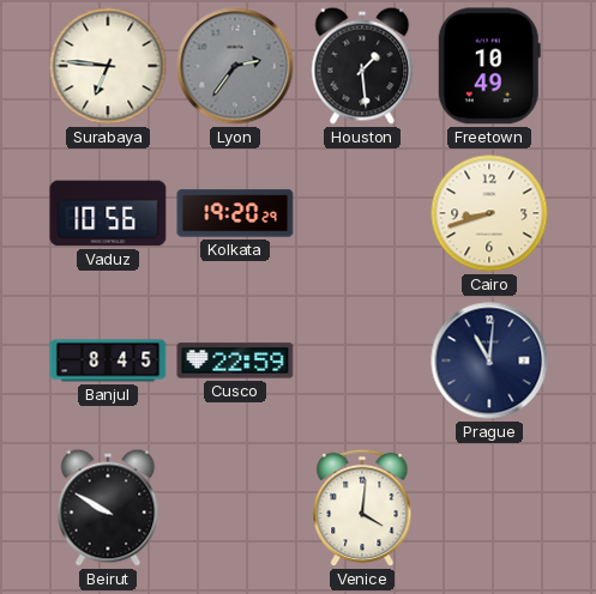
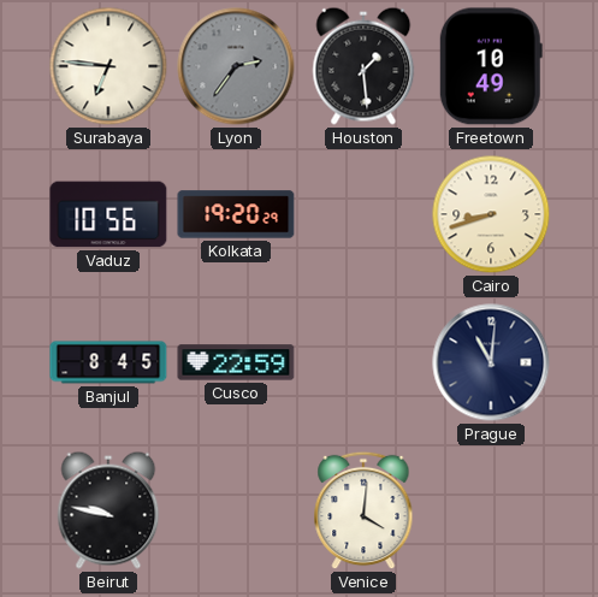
Beirut: 9:50 -> 9:47 (108, 510)
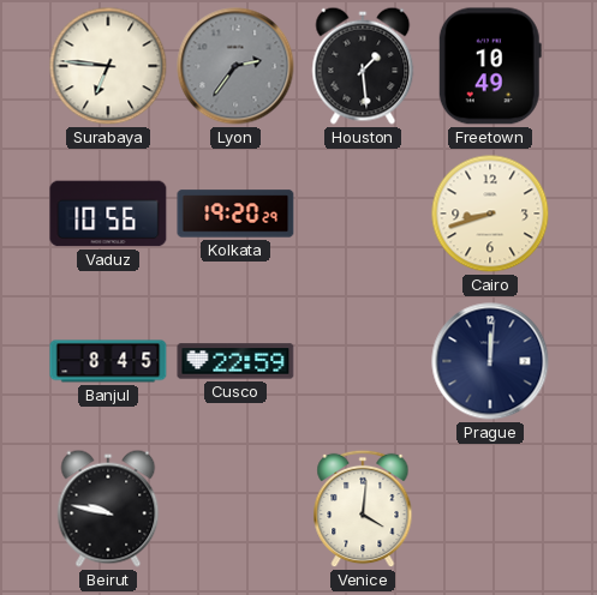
Prague: 11:01 -> 12:01 (490, 361)
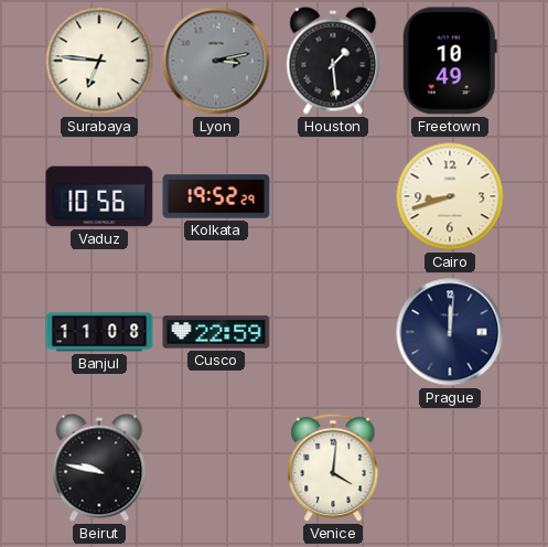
Lyon: 2:36 -> 3:13 (216, 61)
Kolkata: 19:20 -> 19:52 (216, 196)
Banjul: 8:45 -> 11:08 (99, 332)
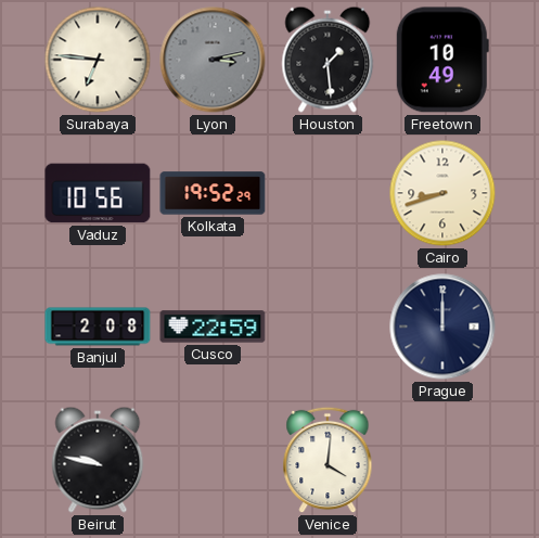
Banjul: 11:08 -> 2:08 (98, 326)
Prague: 12:01 -> 12:00 (442, 326)
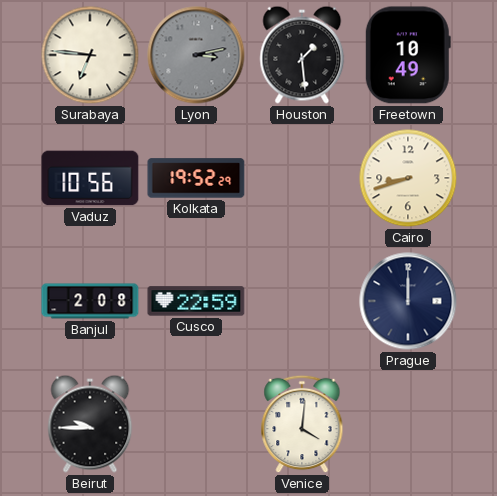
Beirut: 9:47 -> 9:45 (90, 424)
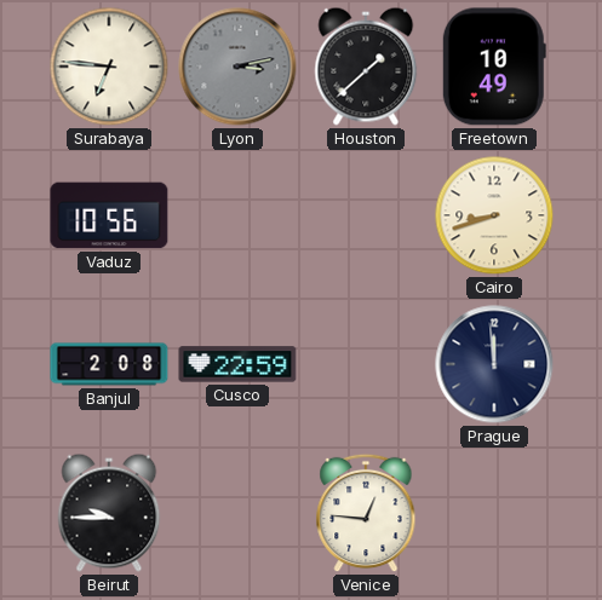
Houston: 1:29 -> 1:38 (366, 67)
Kolkata: 19:52 -> none (196, 178)
Prague: 12:00 -> 11:59 (494, 364)
Venice: 4:01 -> 12:46 (366, 513)
